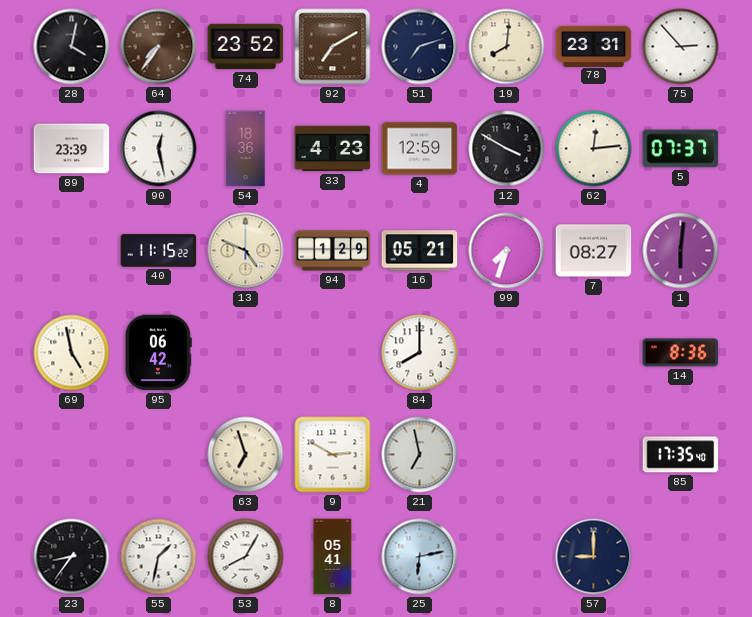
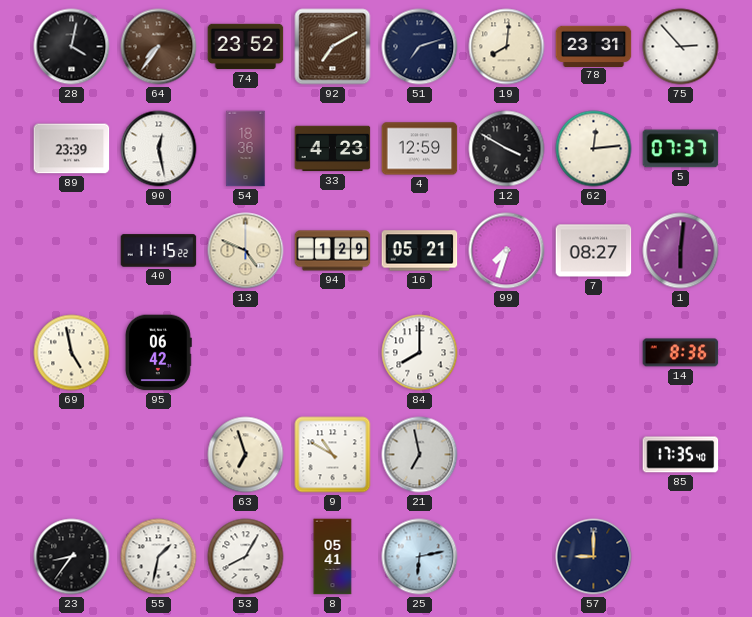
9: 2:50 -> 10:50 (333, 455)
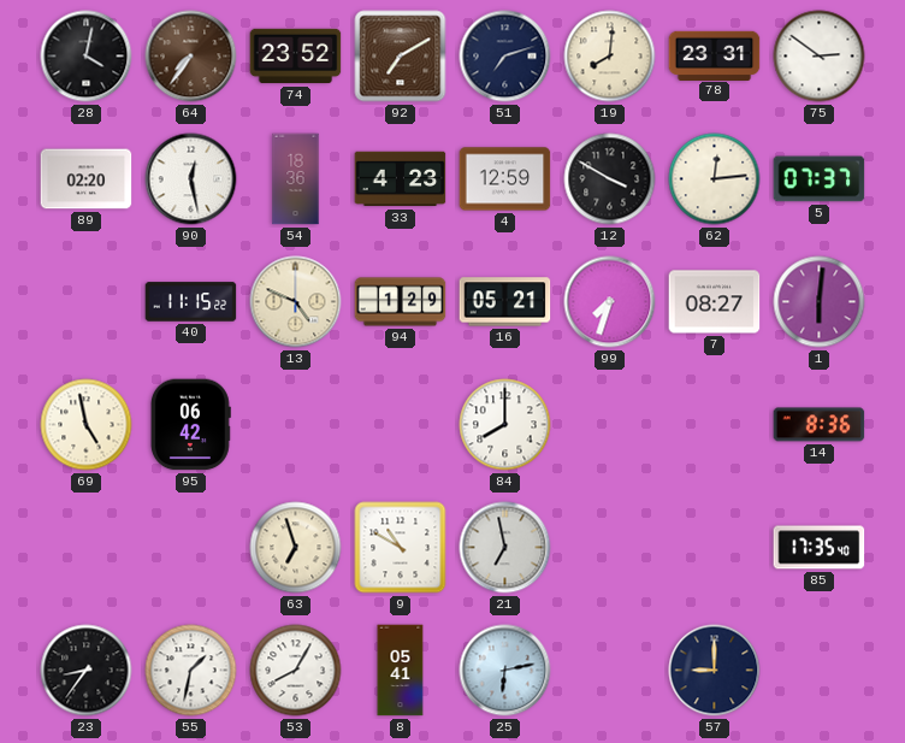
75: 2:53 -> 2:51 (820, 57)
89: 23:39 -> 02:20 (87, 179)
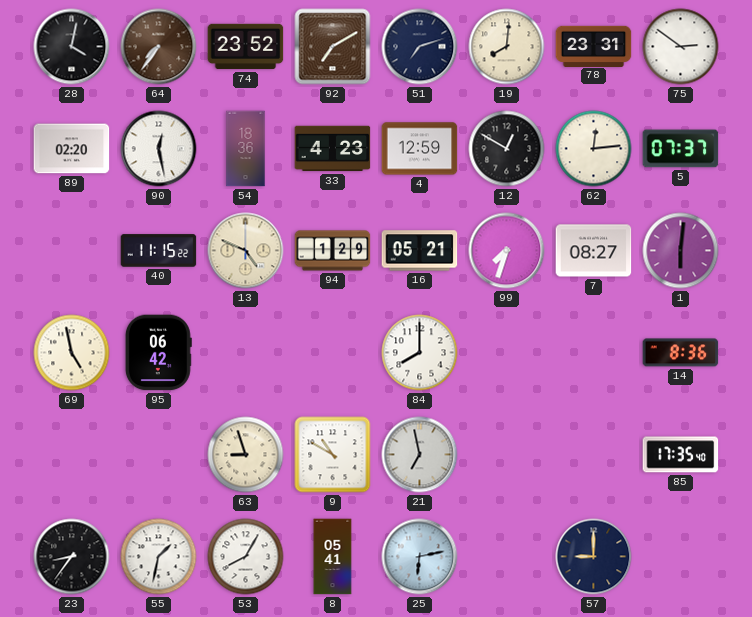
12: 3:50 -> 12:50 (507, 149)
63: 6:57 -> 8:57 (246, 455)
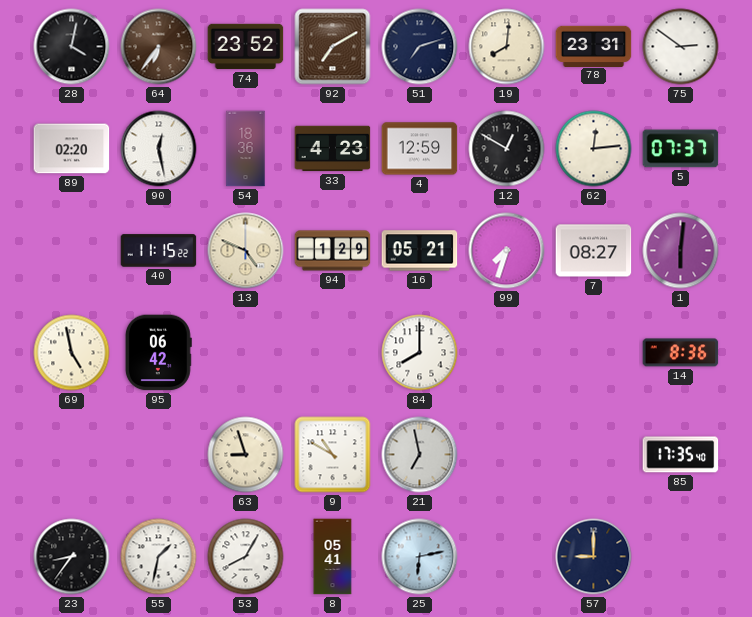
64: 7:36 -> 6:36 (159, 47)
